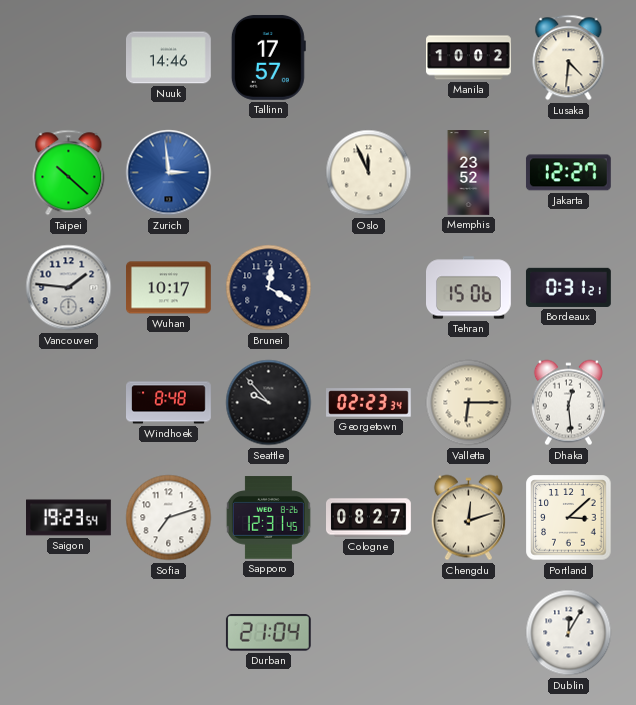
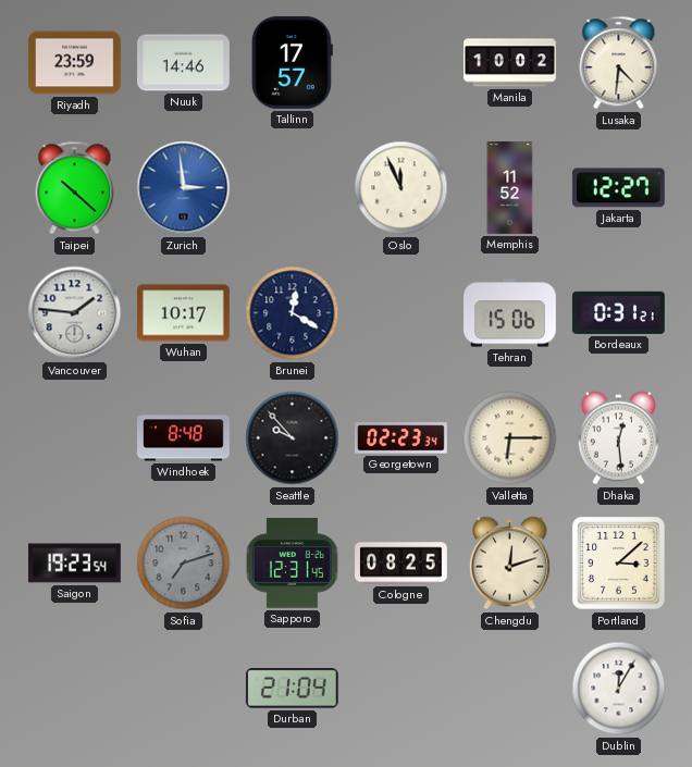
Riyadh: none -> 23:59 (75, 63)
Memphis: 23:52 -> 11:52 (510, 188)
Sofia dial: white -> grey (184, 564)
Cologne: 08:27 -> 08:25 (401, 564)
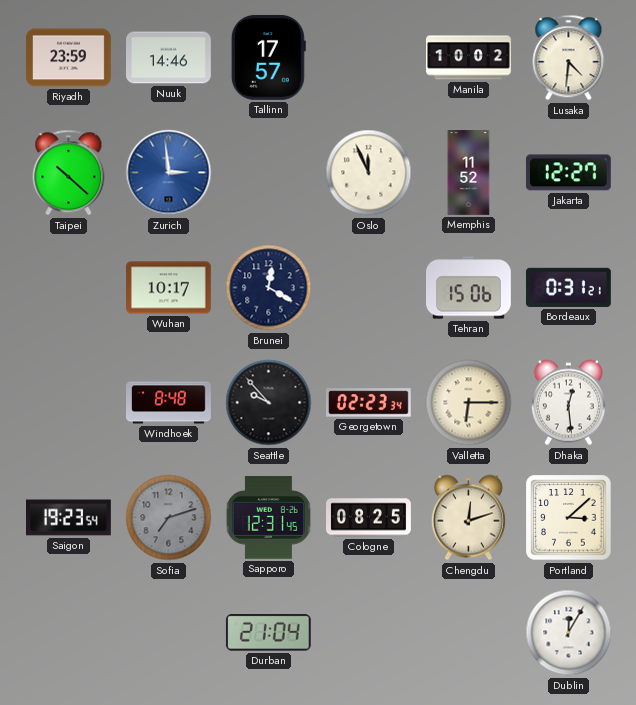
Vancouver: 1:46 -> none (75, 313)
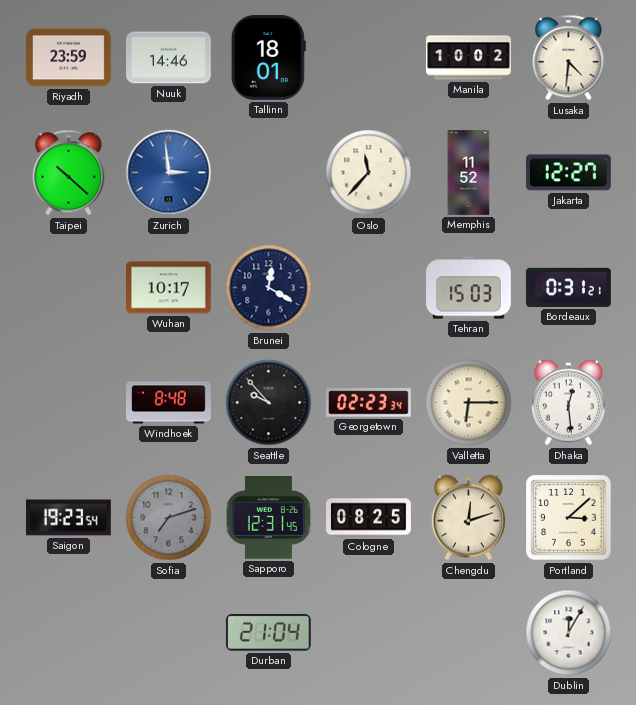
Tallinn: 17:57 -> 18:01 (268, 57)
Oslo: 11:56 -> 11:37 (369, 173)
Tehran: 15:06 -> 15:03 (469, 288)
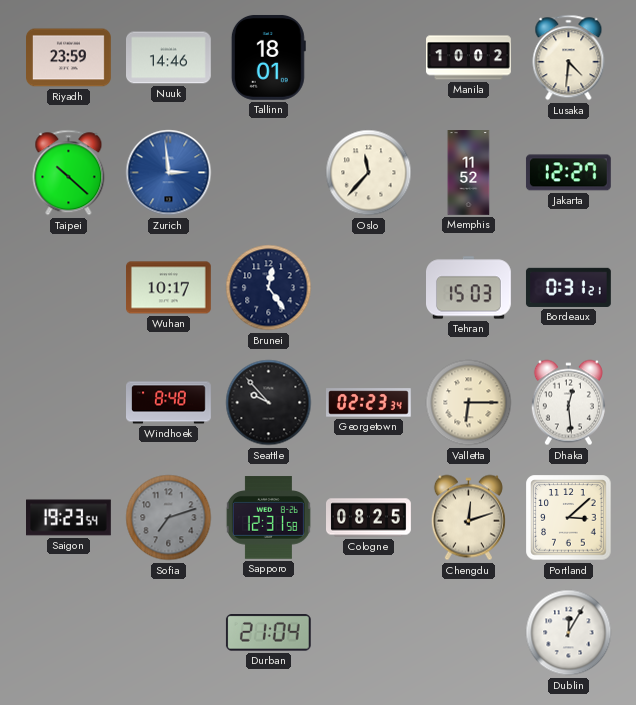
Brunei: 12:20 -> 12:24 (269, 288)
Sapporo: 12:31:45 -> 12:31:58 (268, 518)
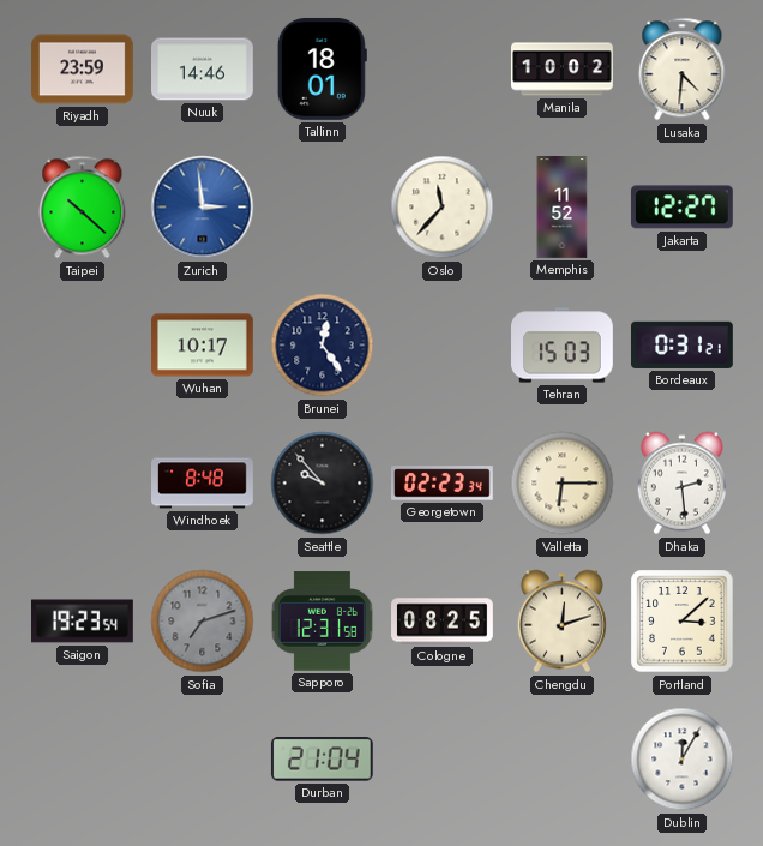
Dhaka: 12:29 -> 2:29 (681, 484)
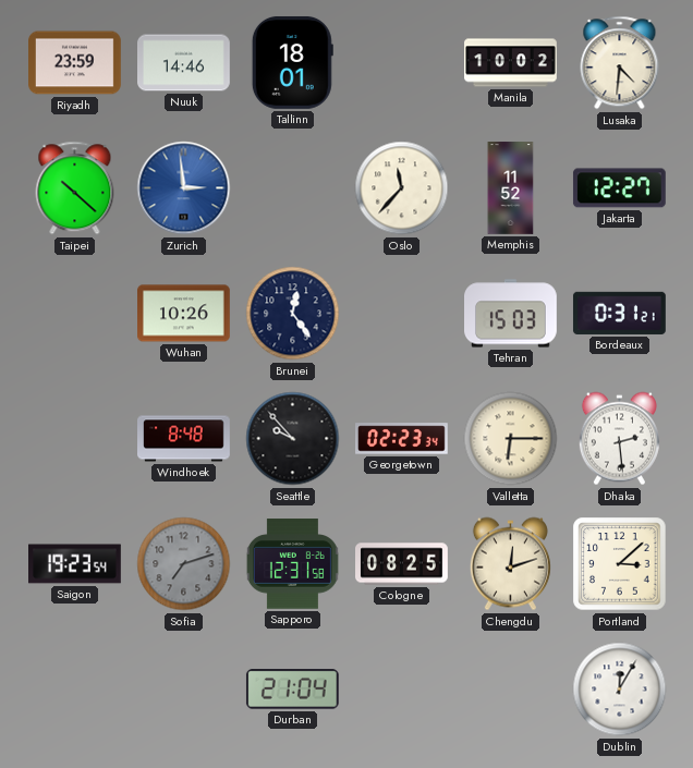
Wuhan: 10:17 -> 10:26 (184, 314)
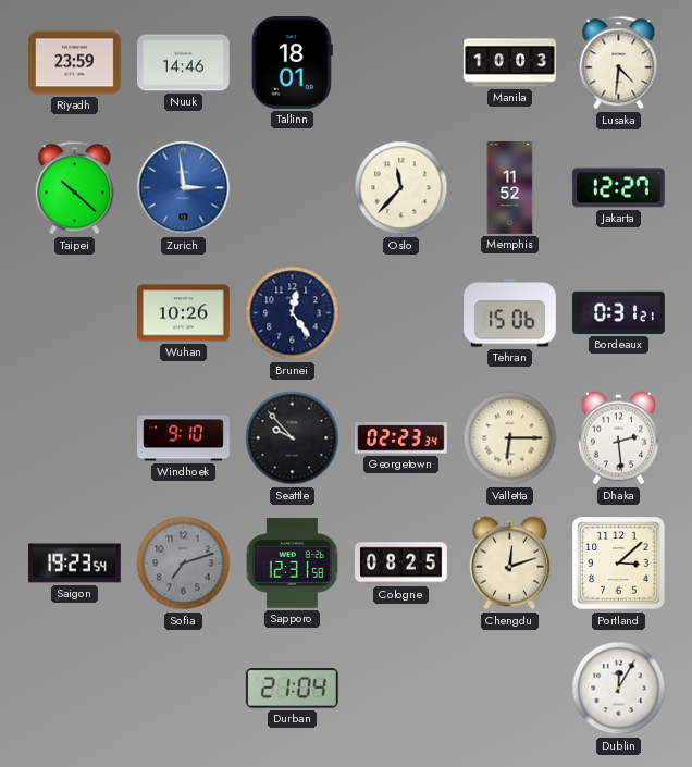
Manila: 10:02 -> 10:03 (510, 63)
Tehran: 15:03 -> 15:06 (510, 313)
Windhoek: 8:48 -> 9:10 (184, 438)
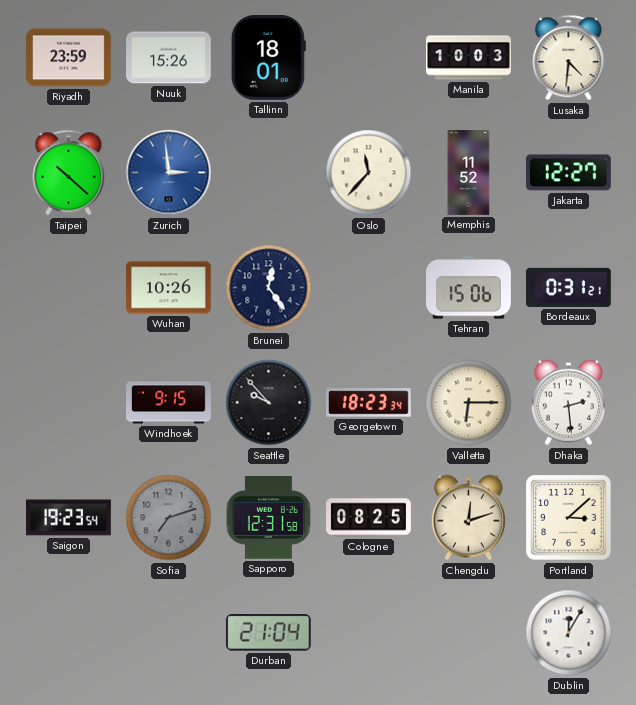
Nuuk: 14:46 -> 15:26 (169, 58)
Windhoek: 9:10 -> 9:15 (169, 403)
Georgetown: 02:23 -> 18:23 (369, 403)
